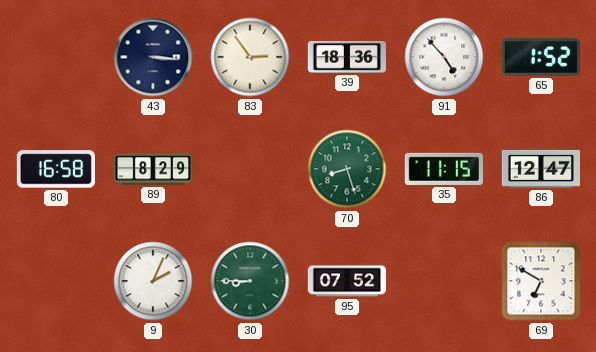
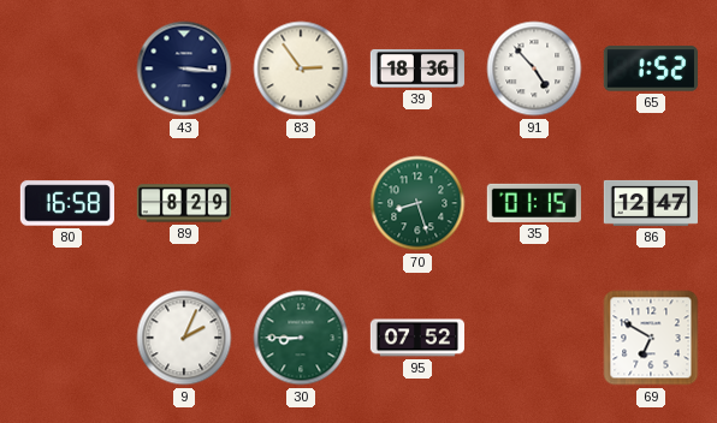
35: 11:15 -> 01:15 (534, 203)
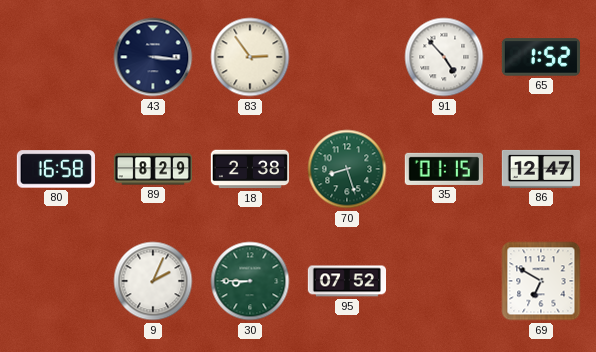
39: 18:36 -> none (417, 68)
18: none -> 2:38 (249, 169)
